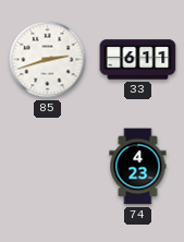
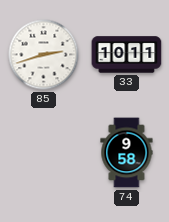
33: 6:11 -> 10:11 (127, 55)
74: 4:23 -> 9:58 (127, 153)
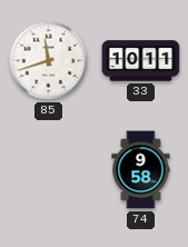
85: 2:42 -> 11:42 (49, 61)
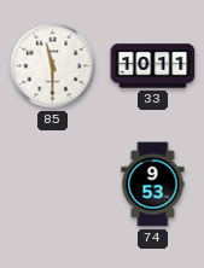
85: 11:42 -> 11:30 (53, 66)
74: 9:58 -> 9:53 (153, 185)
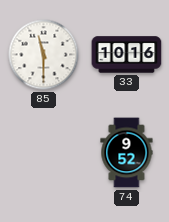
33: 10:11 -> 10:16 (127, 55)
74: 9:53 -> 9:52 (127, 153)
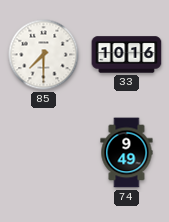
85: 11:30 -> 7:30 (44, 55)
74: 9:52 -> 9:49 (127, 153)
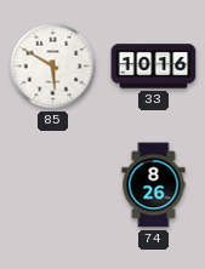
85: 7:30 -> 5:50 (53, 67)
74: 9:49 -> 8:26 (154, 185)
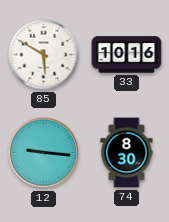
12: none -> 9:16 (44, 153)
74: 8:26 -> 8:30 (127, 153)
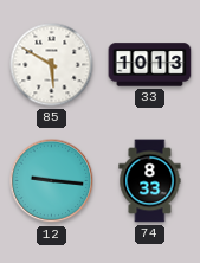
33: 10:16 -> 10:13 (150, 65)
74: 8:30 -> 8:33 (150, 181)
